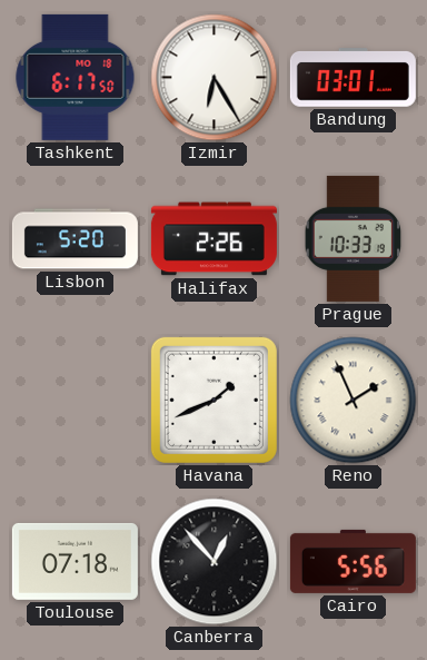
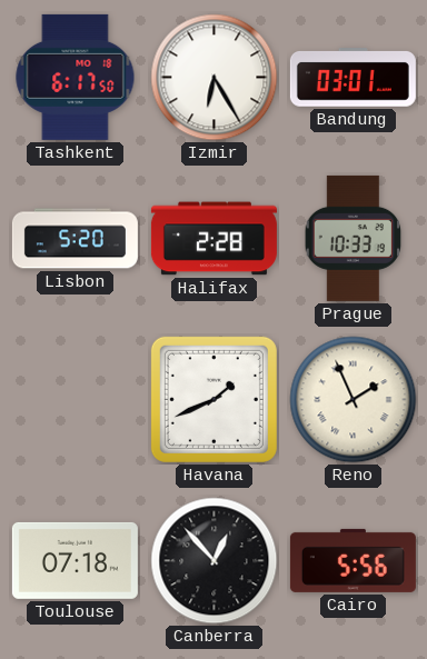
Halifax: 2:26 -> 2:28 (213, 239)
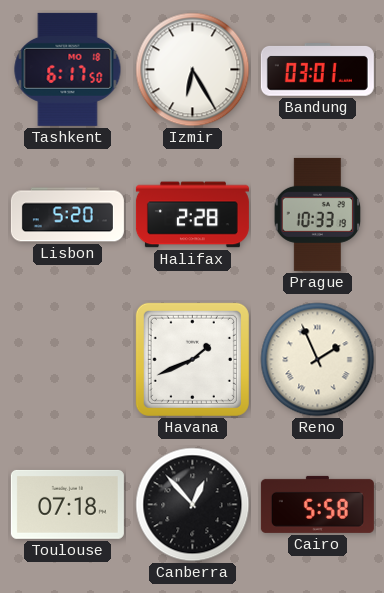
Cairo: 5:56 -> 5:58 (317, 504)
